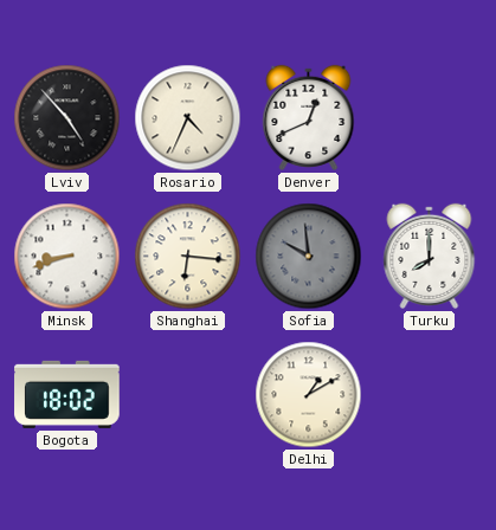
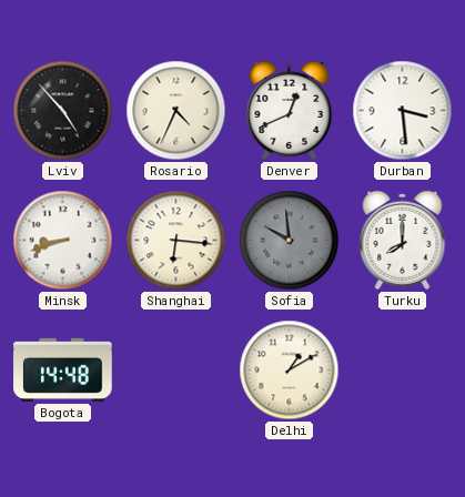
Durban: none -> 3:29 (403, 111)
Bogota: 18:02 -> 14:48 (63, 369)
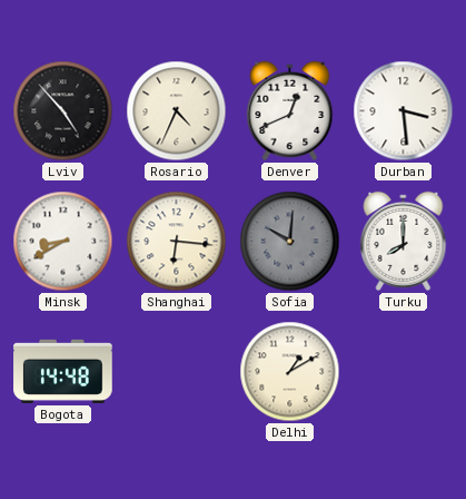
Minsk: 8:42 -> 8:40 (63, 242)
Sofia: 9:59 -> 10:01 (290, 242)
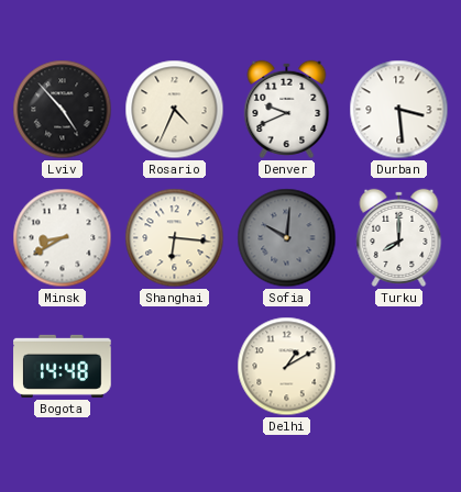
Denver: 12:41 -> 9:41 (287, 109)
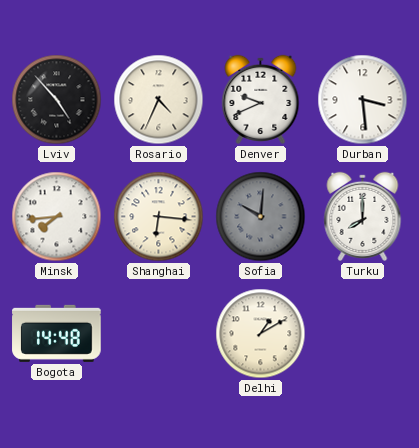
Minsk: 8:40 -> 7:44 (57, 217)
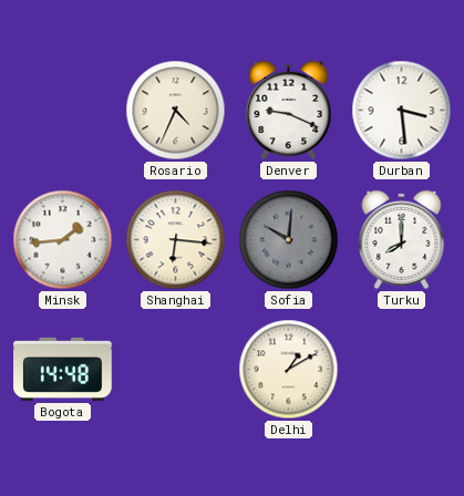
Lviv: 4:53 -> none (57, 100)
Denver: 9:41 -> 9:19 (289, 110)
Minsk: 7:44 -> 1:44 (63, 240)
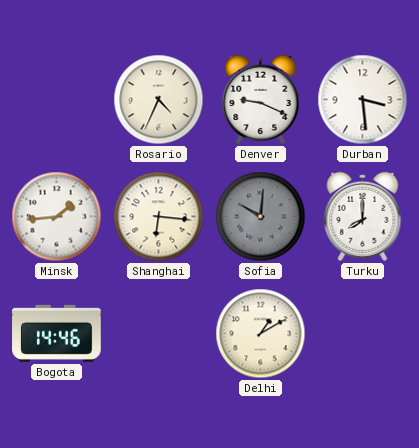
Bogota: 14:48 -> 14:46 (57, 333)
